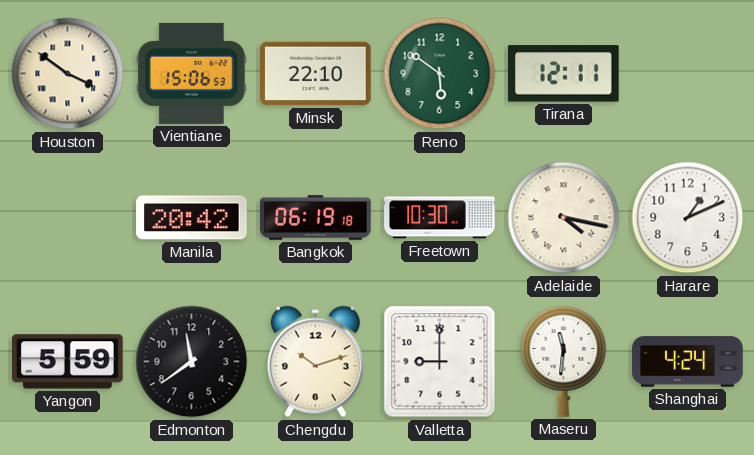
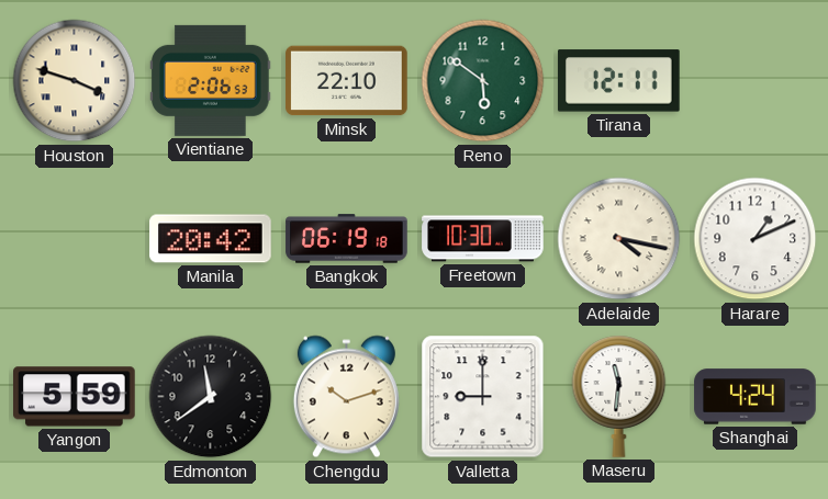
Houston: 3:51 -> 3:48 (75, 81)
Vientiane: 15:06 -> 2:06 (211, 80)
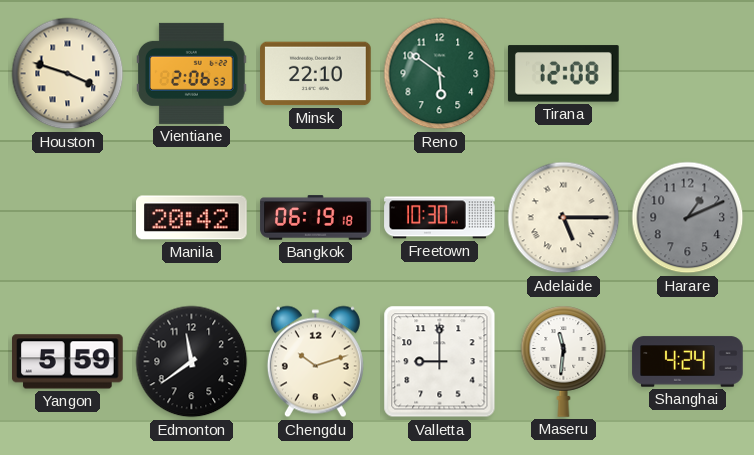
Tirana: 12:11 -> 12:08 (563, 74)
Adelaide: 4:17 -> 5:15 (564, 218)
Harare dial: white -> grey (688, 218)
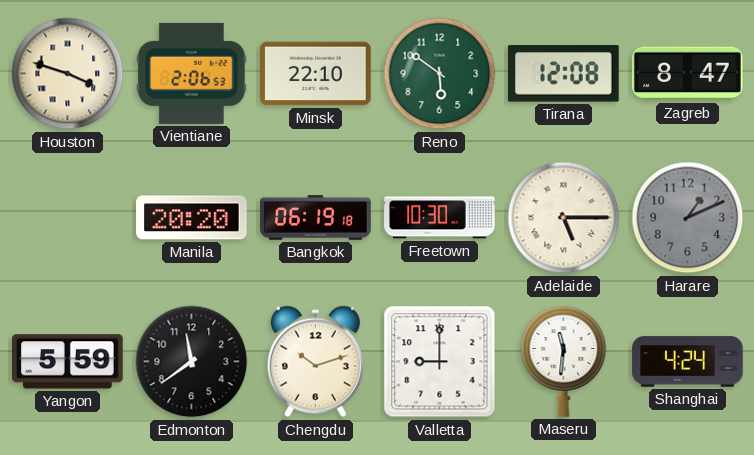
Zagreb: none -> 8:47 (688, 74)
Manila: 20:42 -> 20:20 (192, 218)
